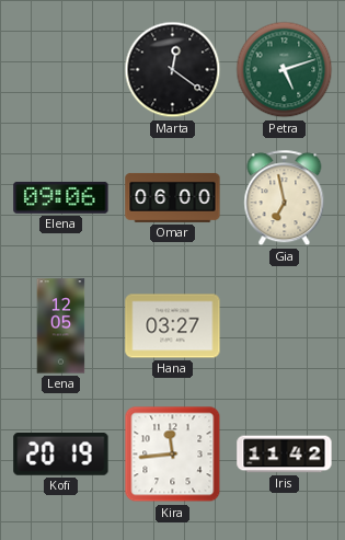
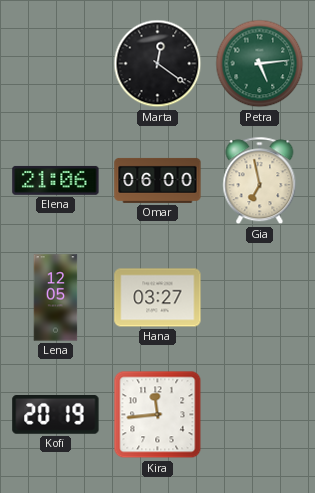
Petra: 5:12 -> 5:14 (260, 64)
Elena: 09:06 -> 21:06 (56, 180)
Iris: 11:42 -> none (285, 455)
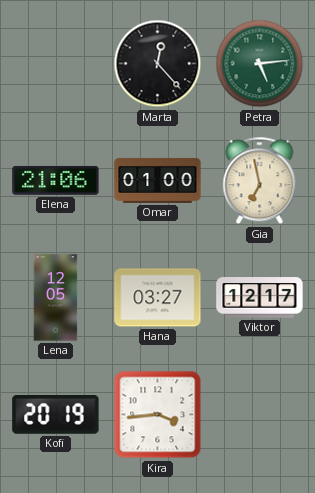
Marta: 12:21 -> 12:23 (158, 64)
Omar: 06:00 -> 01:00 (158, 180)
Viktor: none -> 12:17 (260, 298)
Kira: 11:44 -> 3:44 (158, 415)
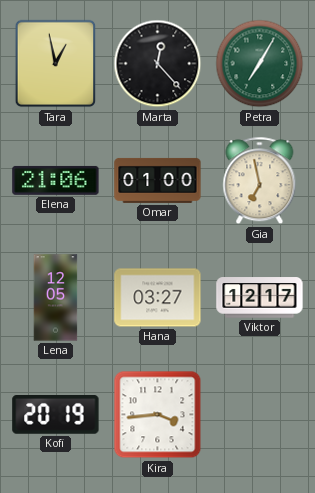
Tara: none -> 12:58 (56, 64)
Petra: 5:14 -> 7:05 (260, 64)
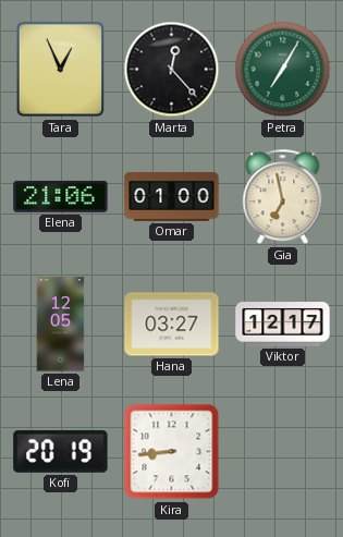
Tara: 12:58 -> 12:56 (61, 70)
Kira: 3:44 -> 8:44 (172, 452)
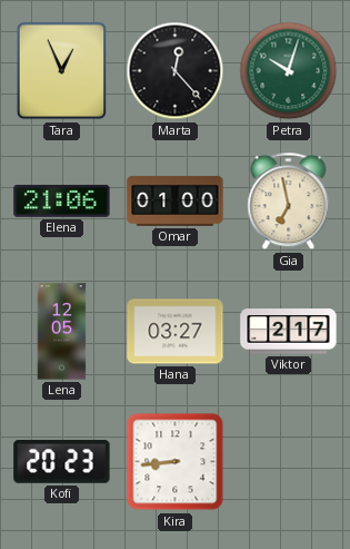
Petra: 7:05 -> 10:03 (289, 71)
Viktor: 12:17 -> 2:17 (289, 332)
Kofi: 20:19 -> 20:23 (62, 462)
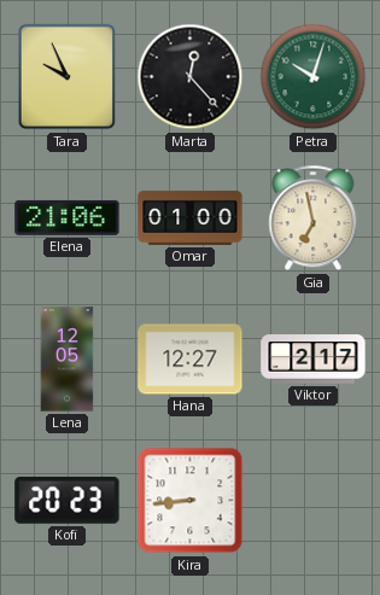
Tara: 12:56 -> 9:56 (68, 77)
Hana: 03:27 -> 12:27 (191, 360)
